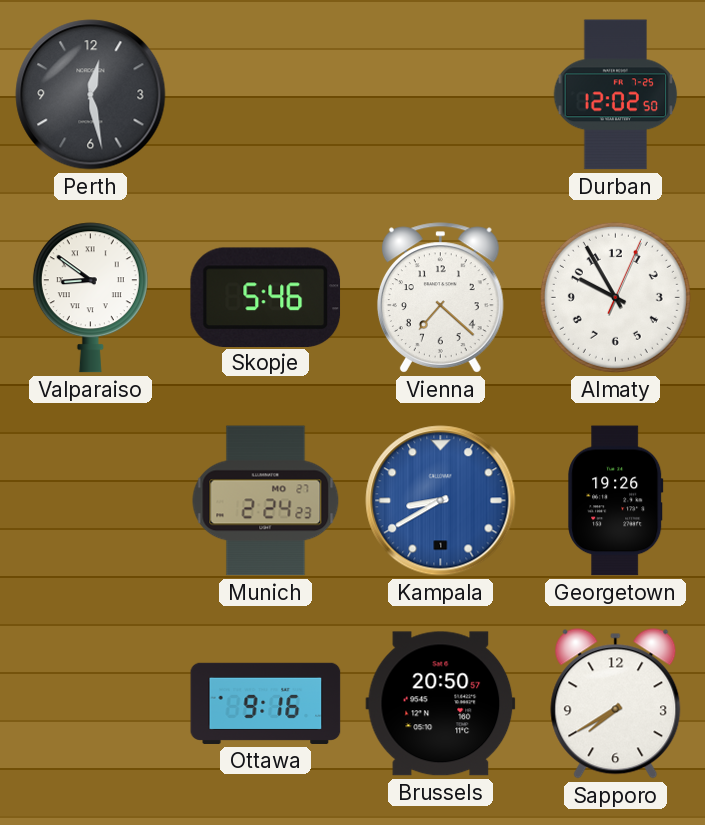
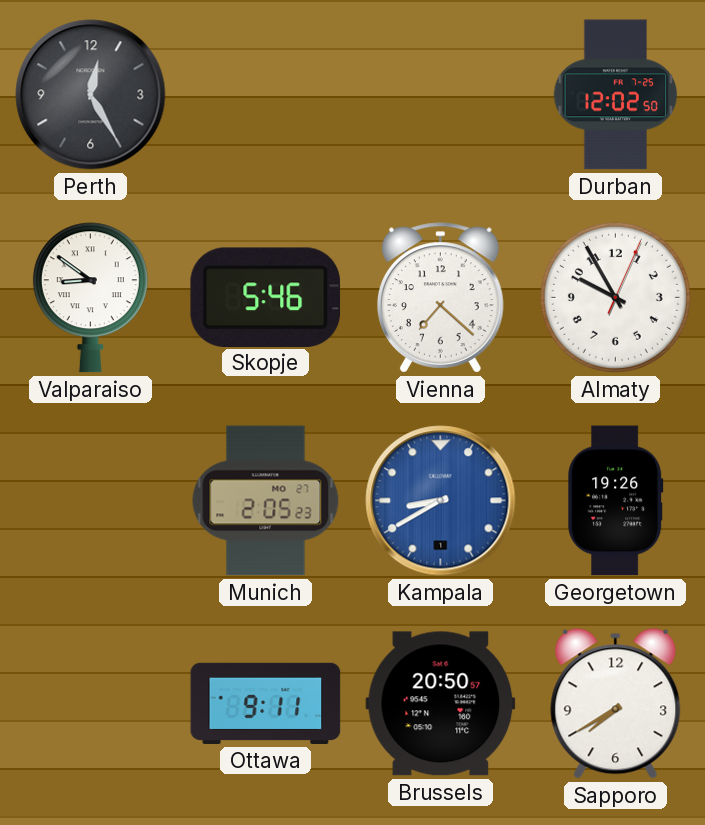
Perth: 12:28 -> 12:25 (91, 95)
Munich: 2:24 -> 2:05 (266, 501)
Ottawa: 9:16 -> 9:11 (266, 703)
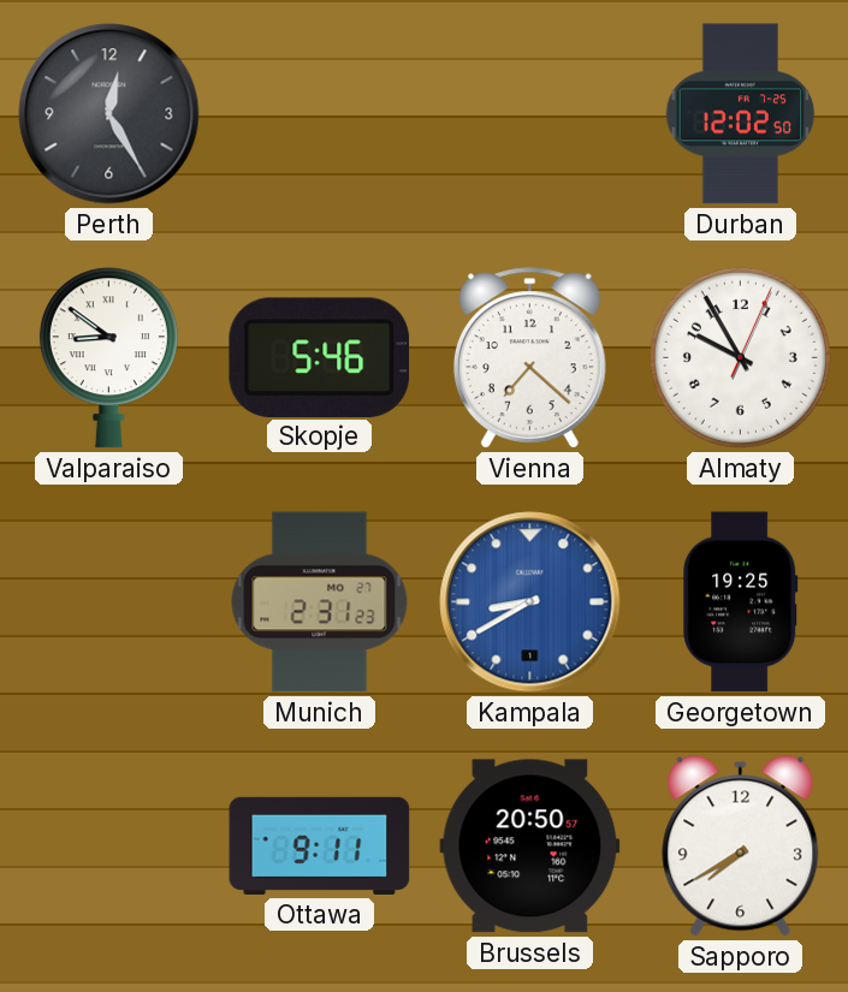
Munich: 2:05 -> 2:31 (320, 602)
Georgetown: 19:26 -> 19:25 (741, 602)
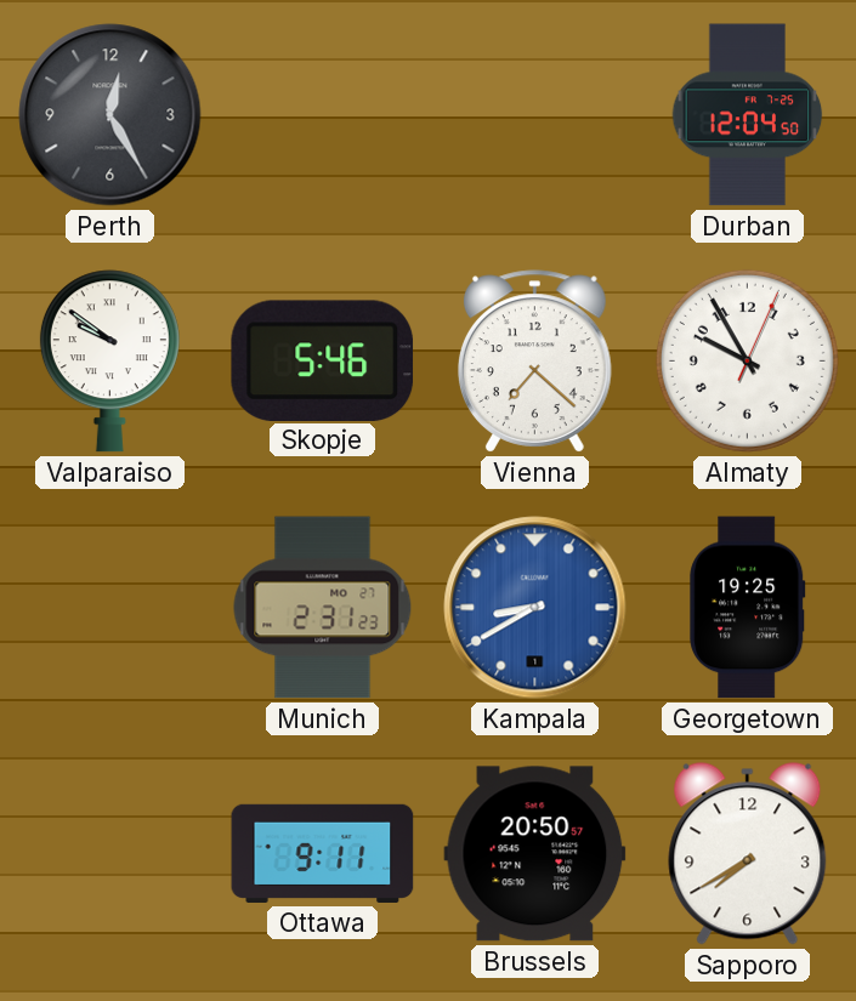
Durban: 12:02 -> 12:04 (748, 115)
Valparaiso: 8:51 -> 9:51 (109, 362)
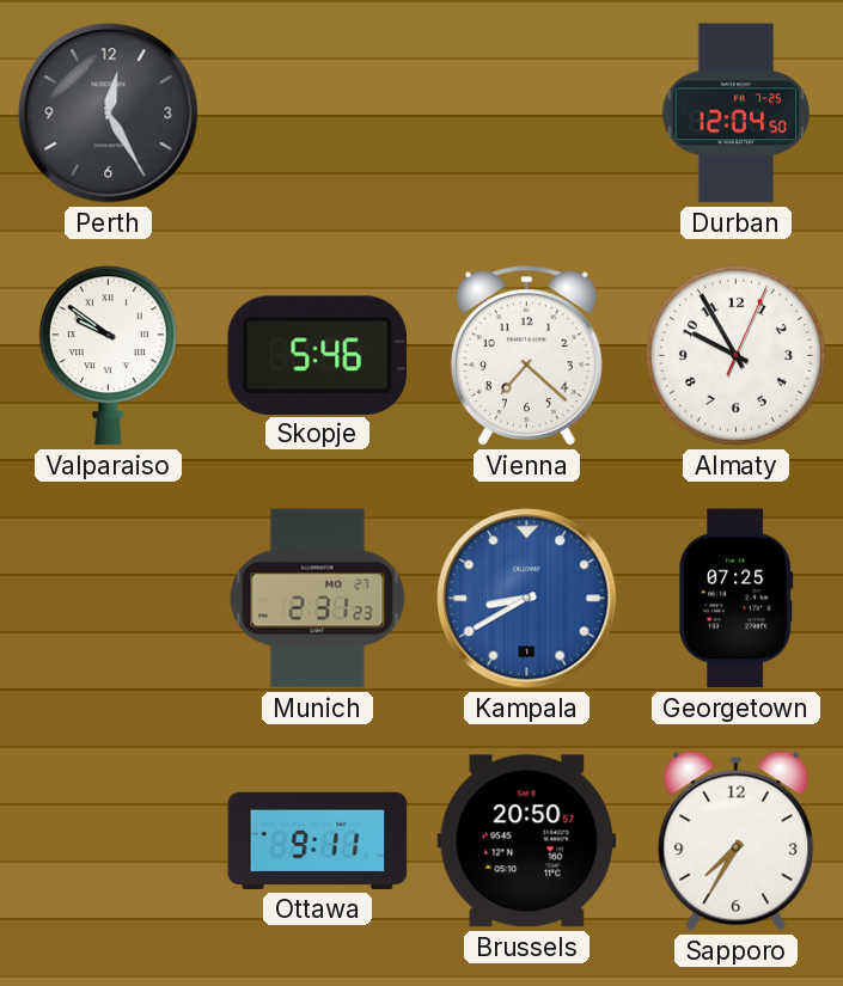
Georgetown: 19:25 -> 07:25 (737, 599)
Sapporo: 7:40 -> 7:35 (737, 841)
